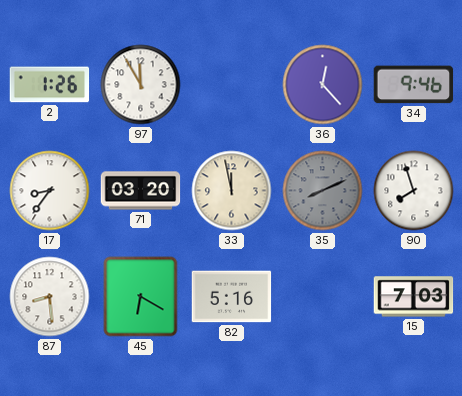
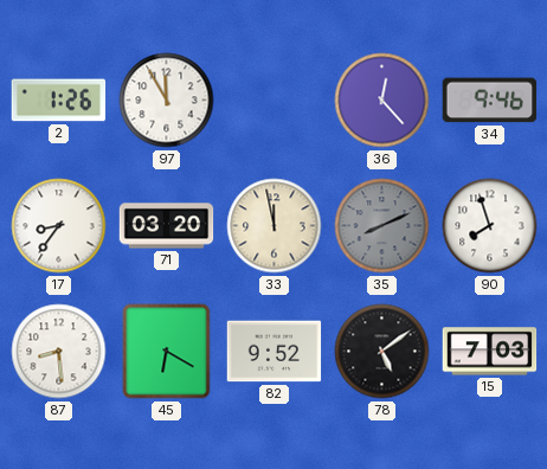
82: 5:16 -> 9:52 (275, 352)
78: none -> 5:09 (382, 352)
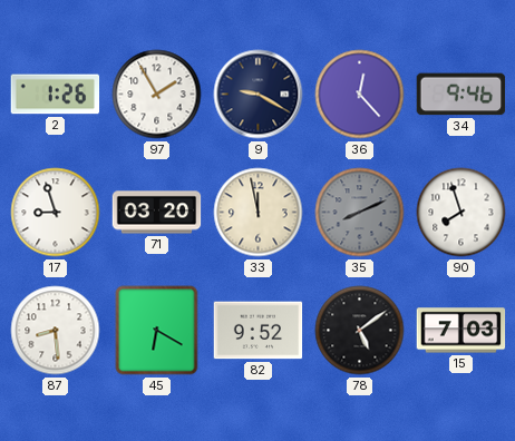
97: 11:55 -> 1:55 (157, 95)
9: none -> 9:20 (259, 95)
17: 8:36 -> 8:57 (56, 213)
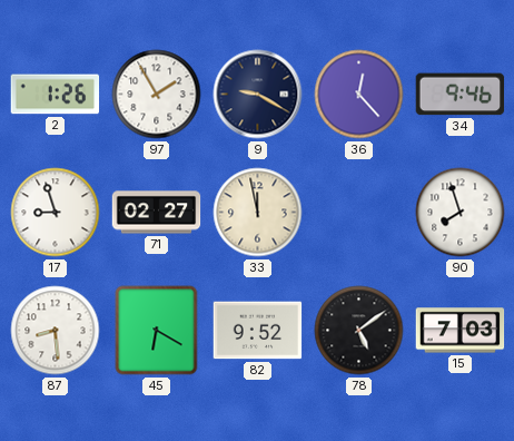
71: 03:20 -> 02:27 (157, 213)
35: 8:11 -> none (360, 213)
